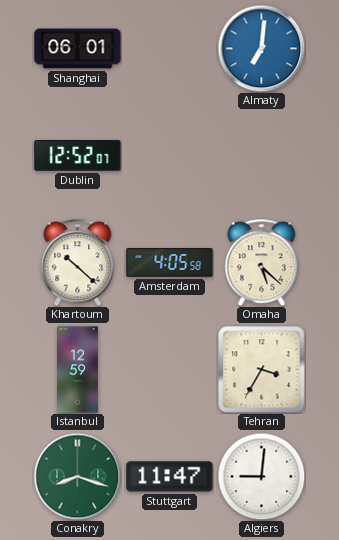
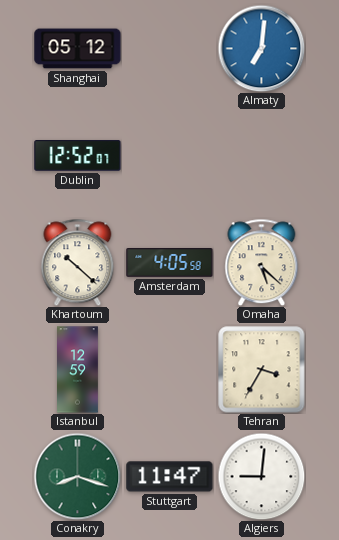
Shanghai: 06:01 -> 05:12 (78, 49)
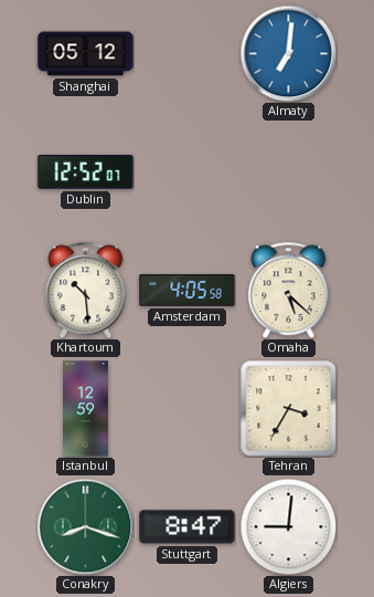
Khartoum: 10:22 -> 10:29 (86, 290)
Stuttgart: 11:47 -> 8:47 (188, 527)
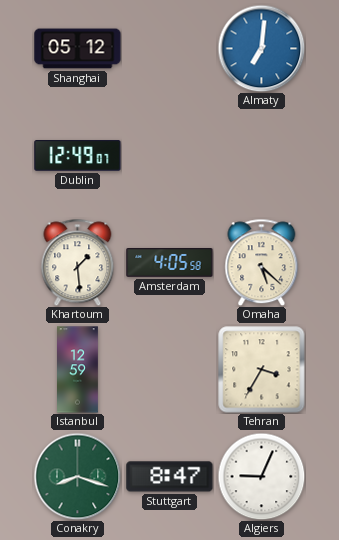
Dublin: 12:52 -> 12:49 (78, 156)
Khartoum: 10:29 -> 1:29 (78, 262)
Algiers: 9:01 -> 9:04 (261, 476)
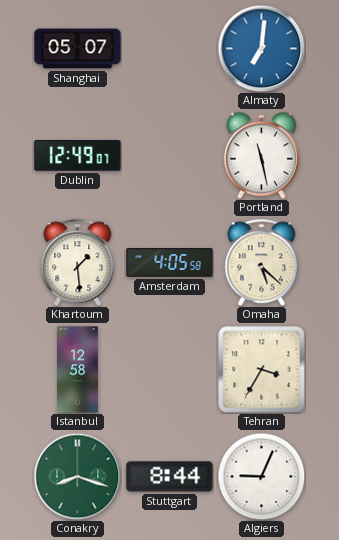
Shanghai: 05:12 -> 05:07 (78, 49)
Portland: none -> 11:28 (261, 155)
Istanbul: 12:59 -> 12:58 (78, 370)
Stuttgart: 8:47 -> 8:44 (170, 477)
